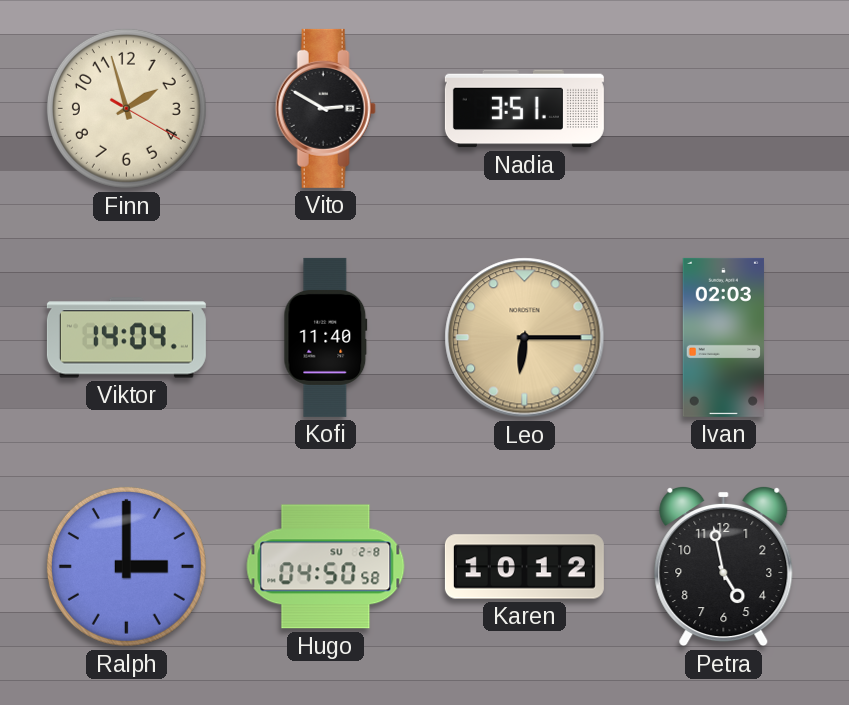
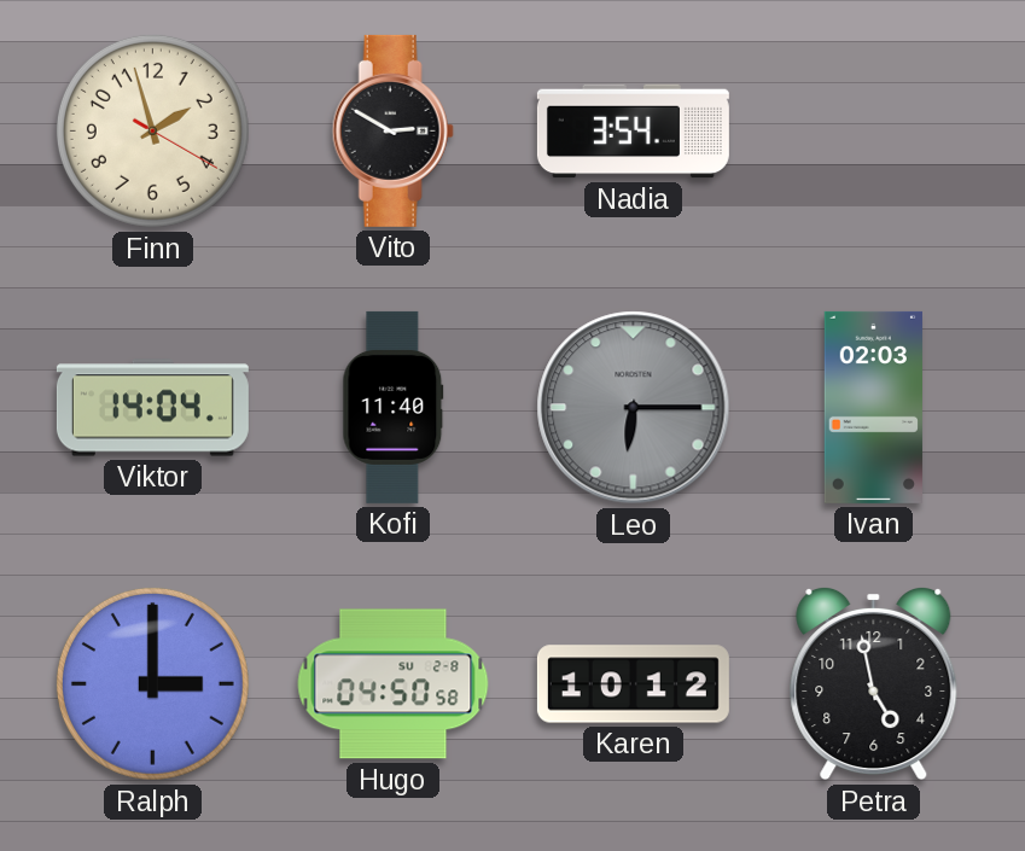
Nadia: 3:51 -> 3:54 (633, 132)
Leo dial: champagne -> grey (634, 408)
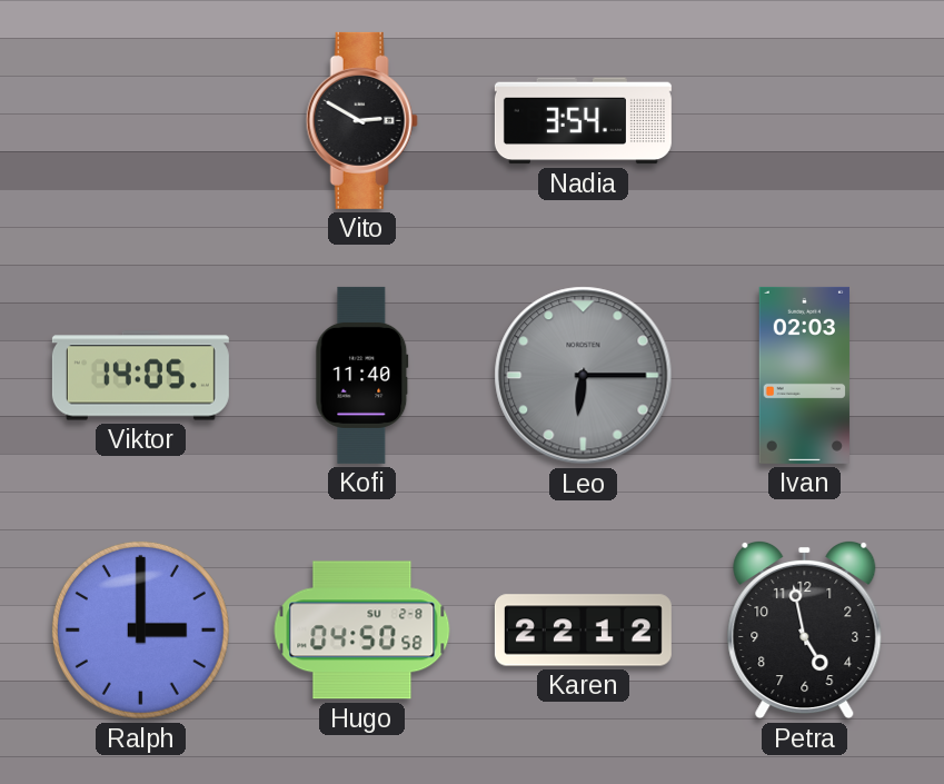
Finn: 1:57 -> none (152, 130)
Viktor: 14:04 -> 14:05 (140, 376)
Karen: 10:12 -> 22:12 (583, 631)
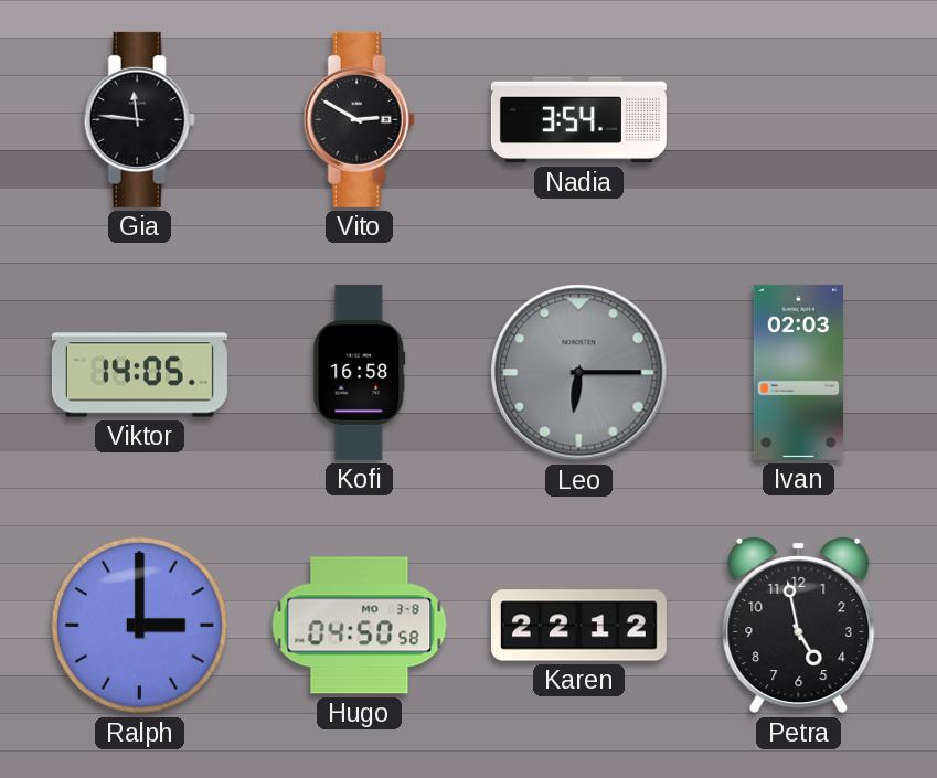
Gia: none -> 11:46 (139, 119)
Kofi: 11:40 -> 16:58 (360, 372)
Hugo date: SU 2-8 -> MO 3-8 (360, 626)
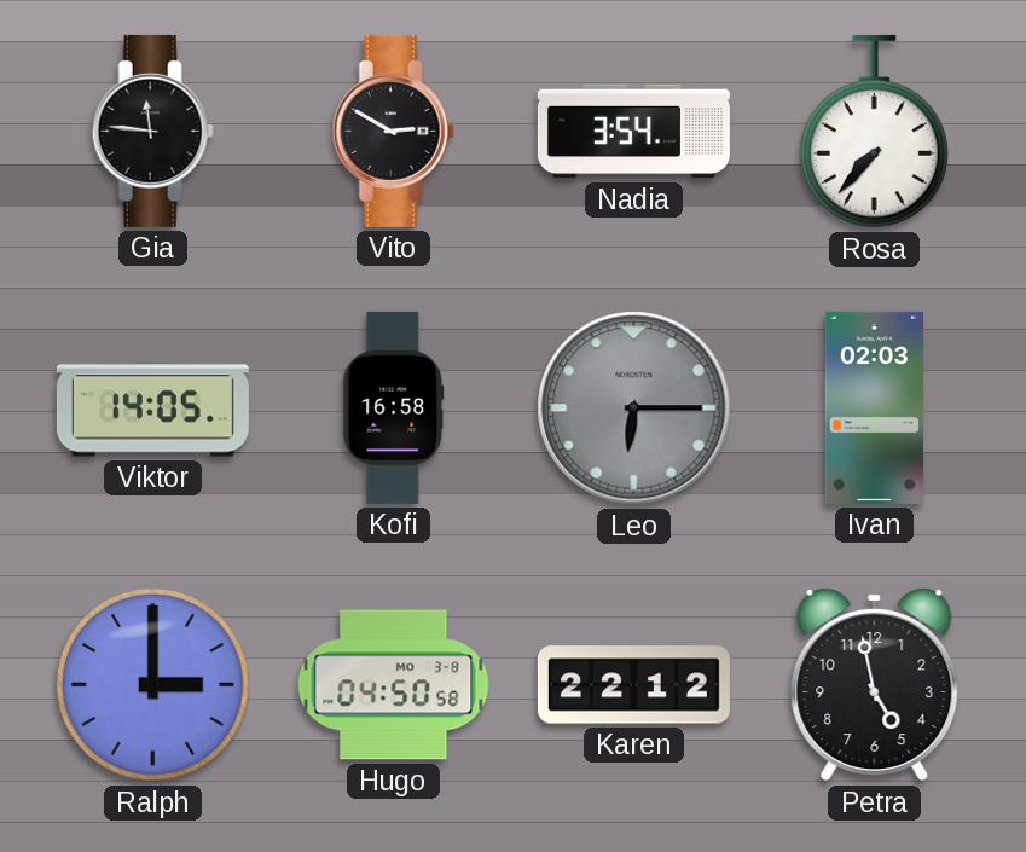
Rosa: none -> 7:37 (874, 132)
